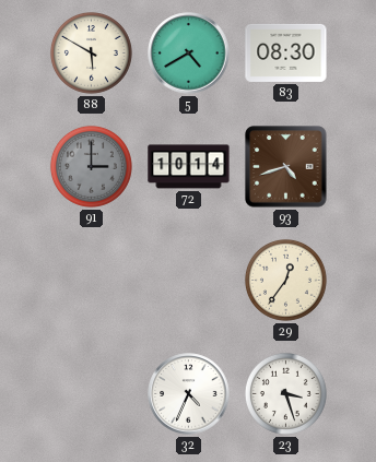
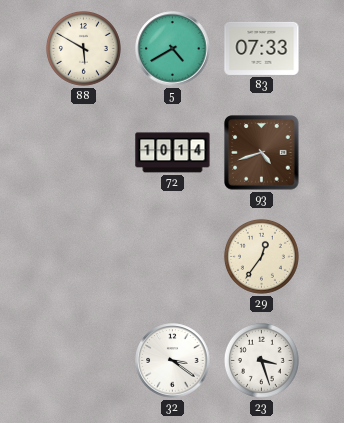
83: 08:30 -> 07:33 (262, 48)
91: 3:00 -> none (91, 166)
32: 4:34 -> 3:21 (173, 361)
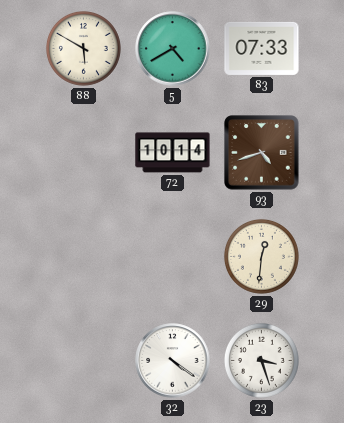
29: 12:36 -> 12:31 (261, 256)
32: 3:21 -> 4:21 (173, 361)
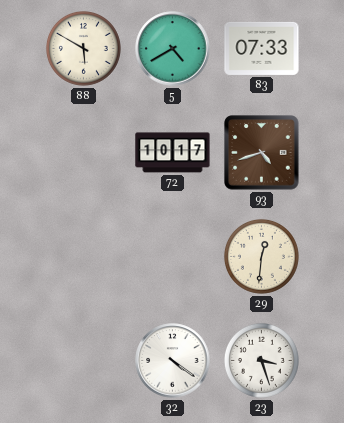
72: 10:14 -> 10:17 (173, 153)
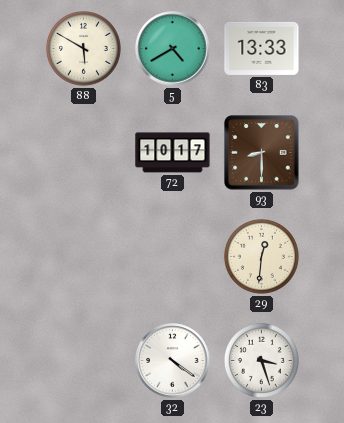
83: 07:33 -> 13:33 (262, 48)
93: 4:42 -> 8:30 (262, 153)
